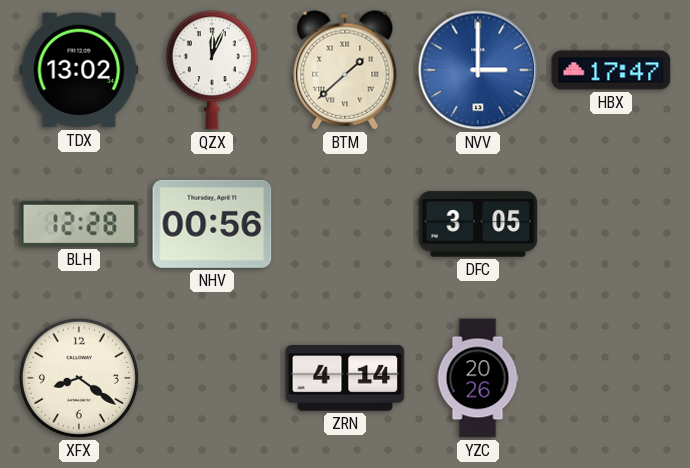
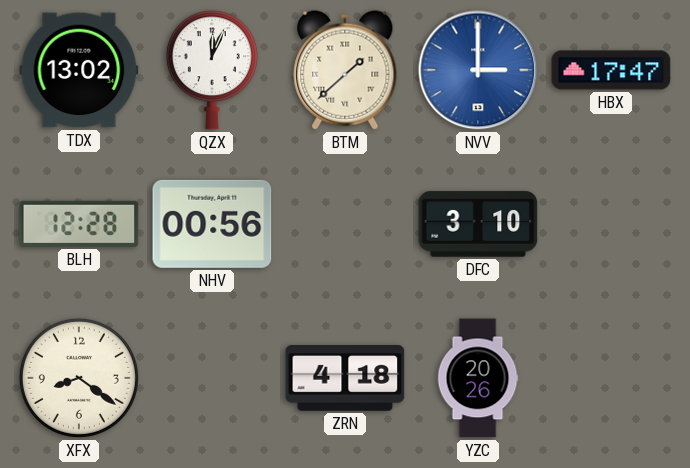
DFC: 3:05 -> 3:10 (478, 224)
ZRN: 4:14 -> 4:18 (345, 379)
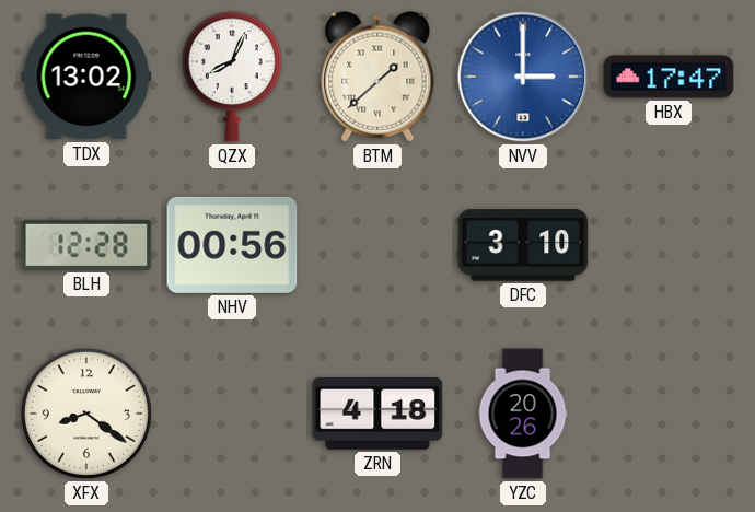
QZX: 12:04 -> 8:04 (232, 77)
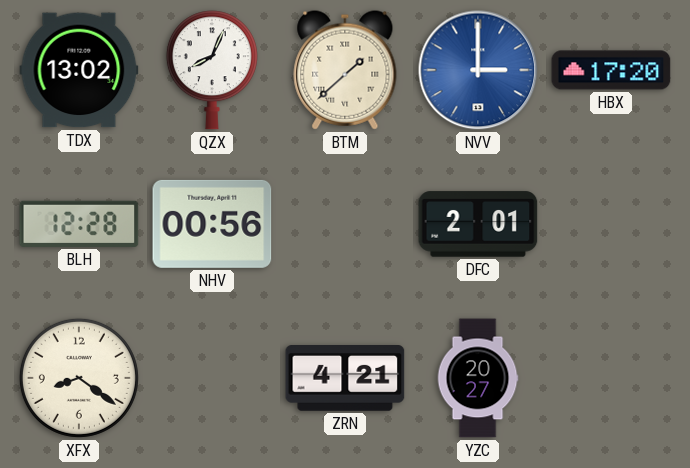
HBX: 17:47 -> 17:20 (611, 70)
DFC: 3:10 -> 2:01 (478, 224)
ZRN: 4:18 -> 4:21 (345, 379)
YZC: 20:26 -> 20:27 (478, 378)
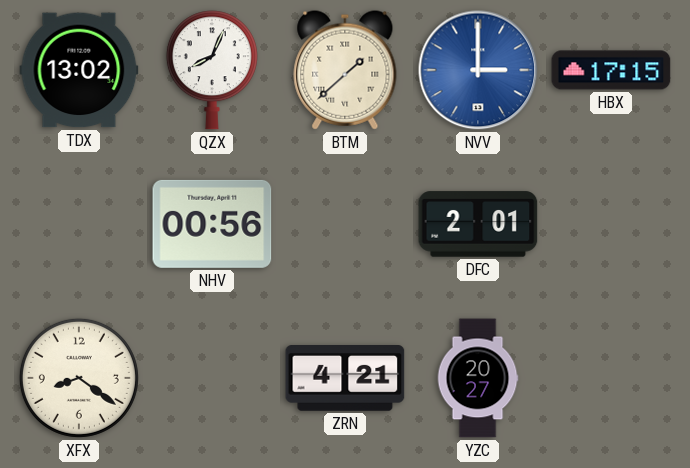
HBX: 17:20 -> 17:15 (611, 70)
BLH: 12:28 -> none (79, 224)
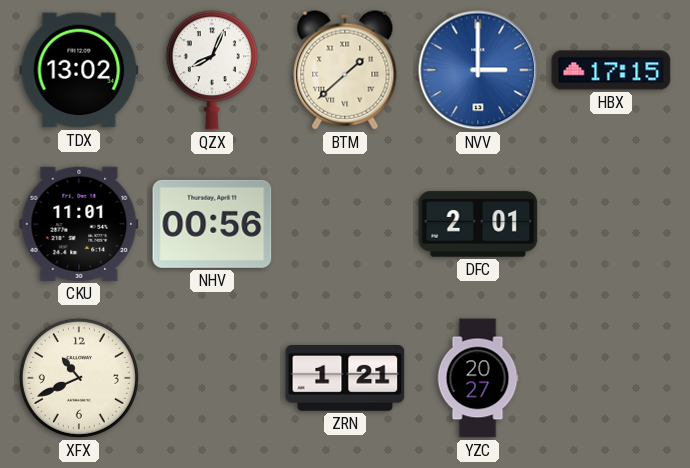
CKU: none -> 11:01 (79, 224)
XFX: 8:21 -> 10:41 (79, 378)
ZRN: 4:21 -> 1:21 (345, 379)
